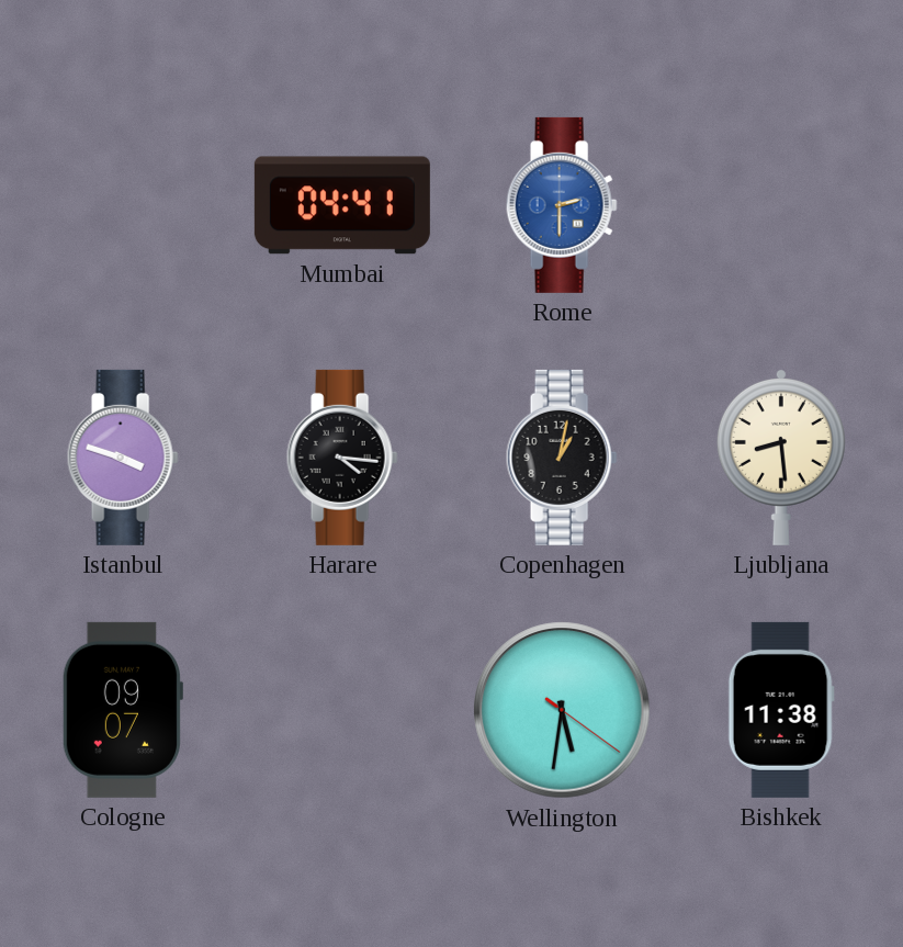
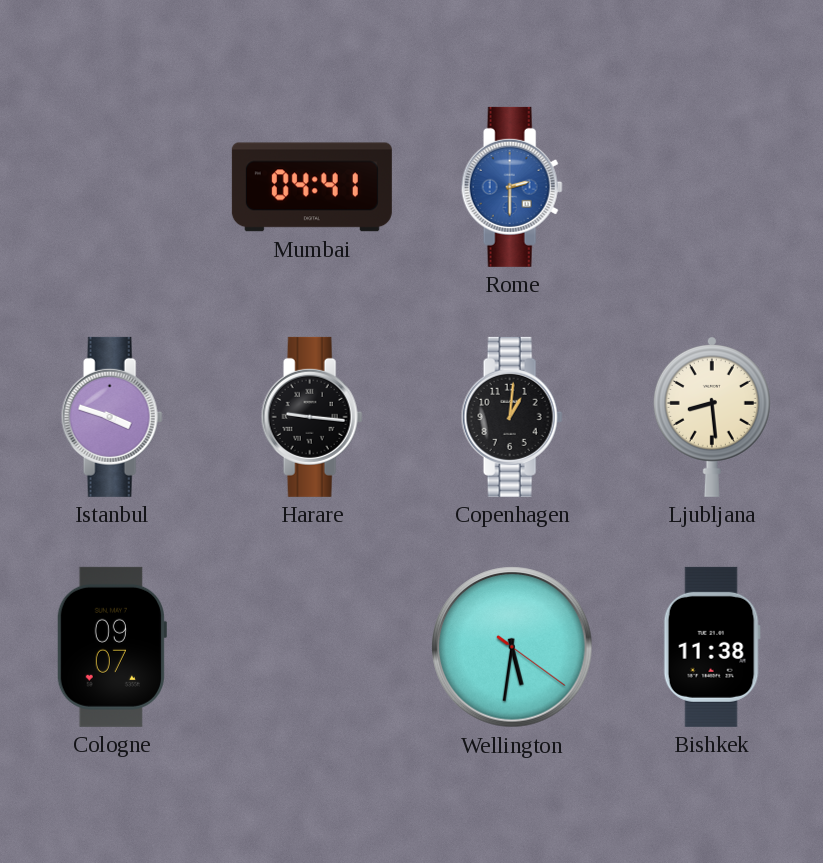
Harare: 4:16 -> 9:16 (312, 417)
Copenhagen: 1:02 -> 1:01 (512, 417)
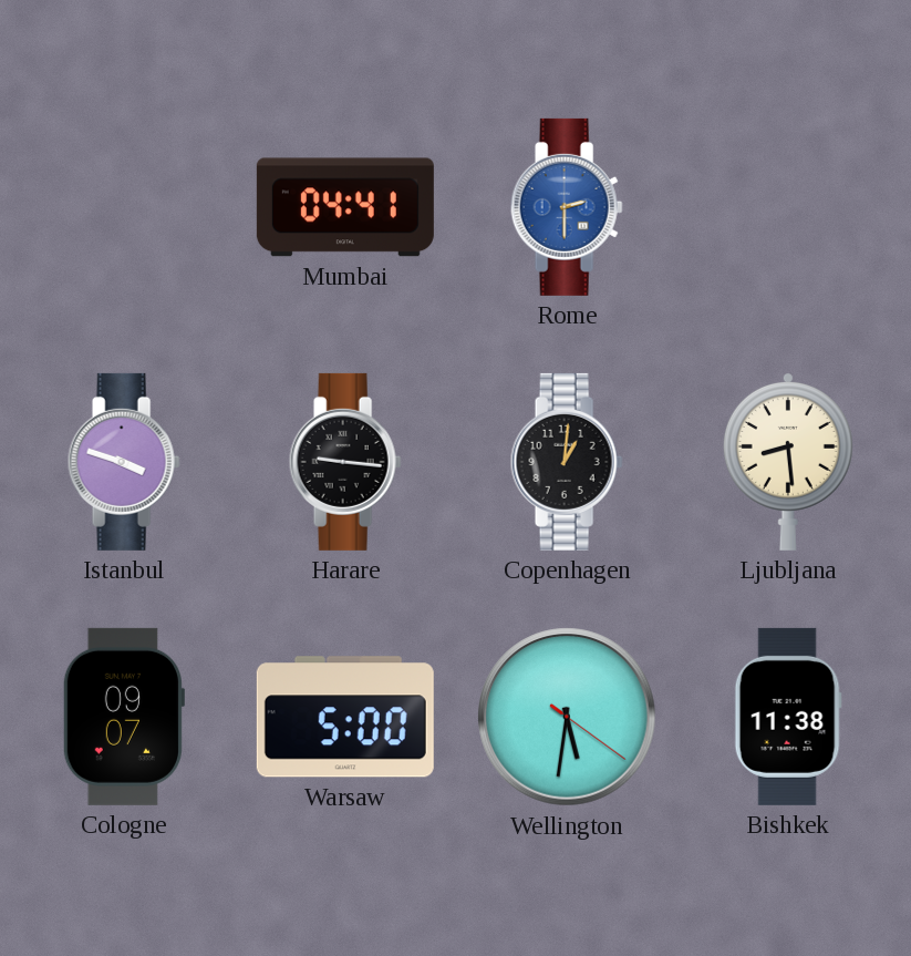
Warsaw: none -> 5:00 (345, 717)
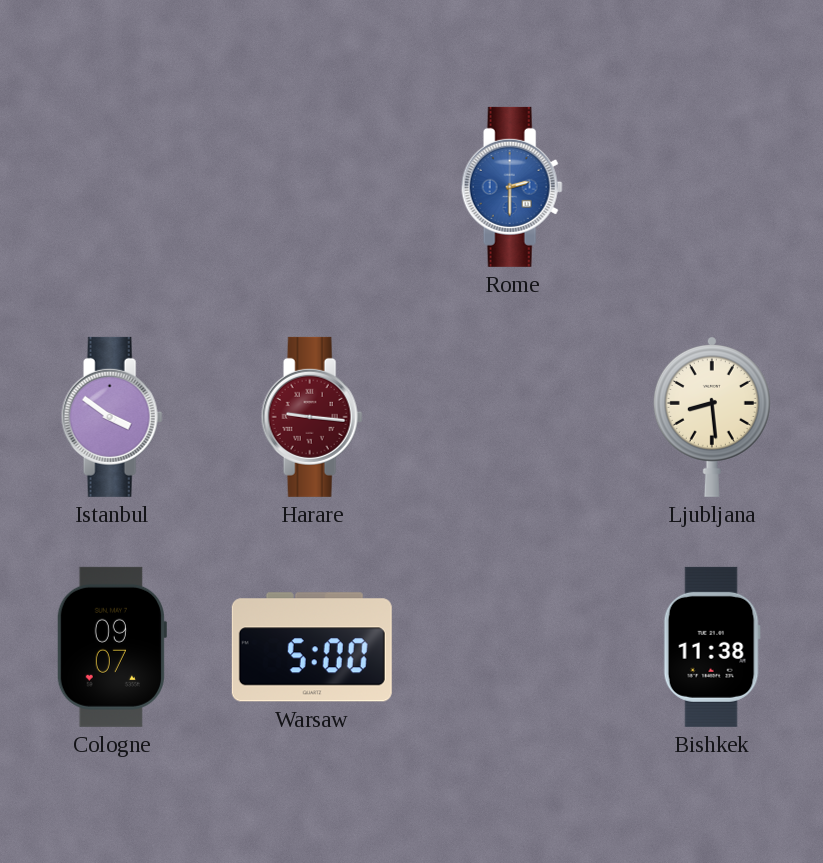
Mumbai: 04:41 -> none (345, 207)
Istanbul: 3:48 -> 3:51 (112, 417)
Harare dial: black -> burgundy (312, 417)
Copenhagen: 1:01 -> none (567, 462)
Wellington: 5:31 -> none (567, 717)
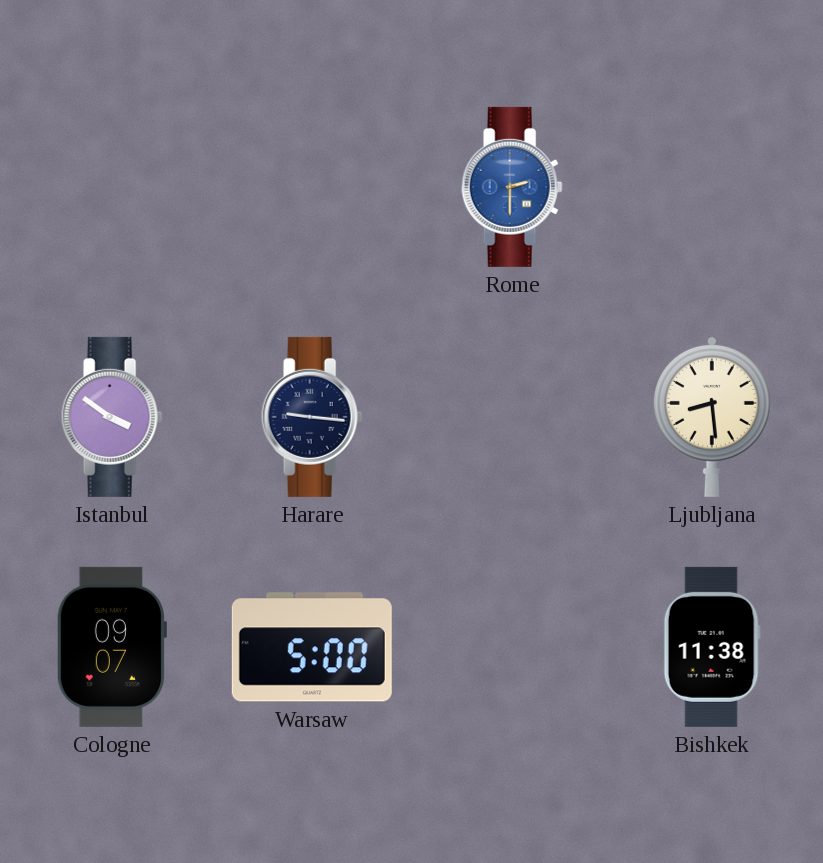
Harare dial: burgundy -> navy (312, 417)
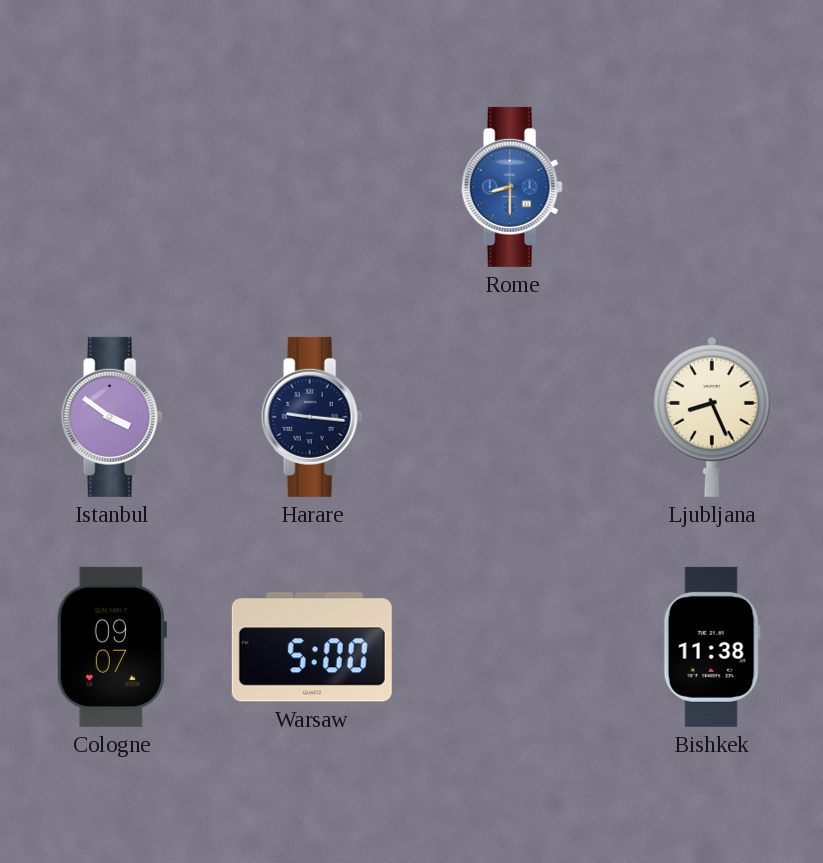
Rome: 2:30 -> 8:30 (512, 187)
Ljubljana: 8:29 -> 8:26 (712, 416)
